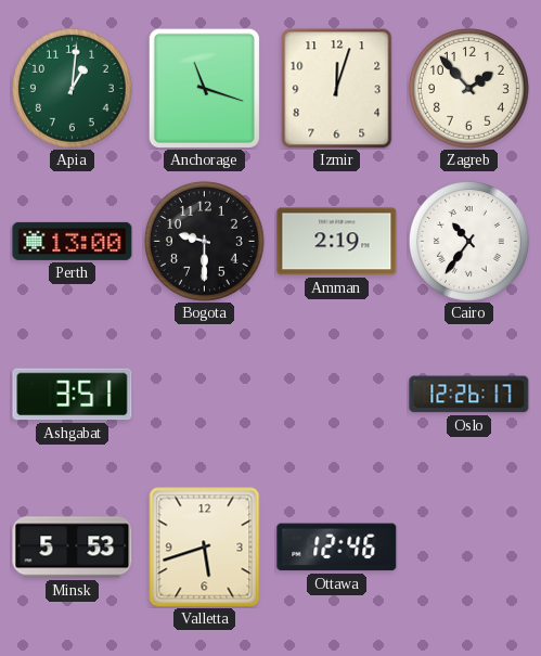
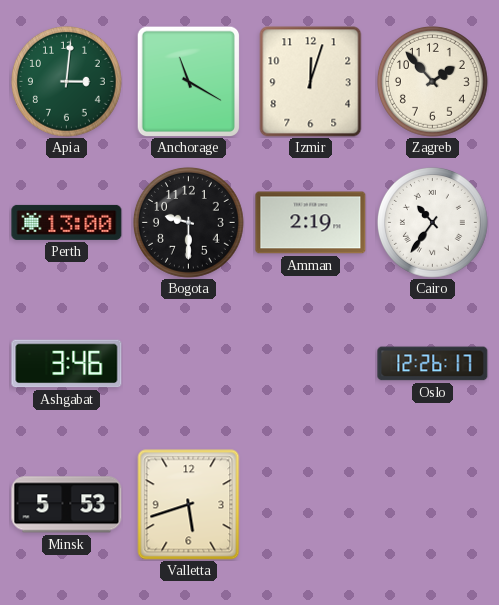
Apia: 1:01 -> 3:01 (66, 81)
Anchorage: 11:18 -> 11:20 (188, 81)
Ashgabat: 3:51 -> 3:46 (67, 364)
Ottawa: 12:46 -> none (337, 548)
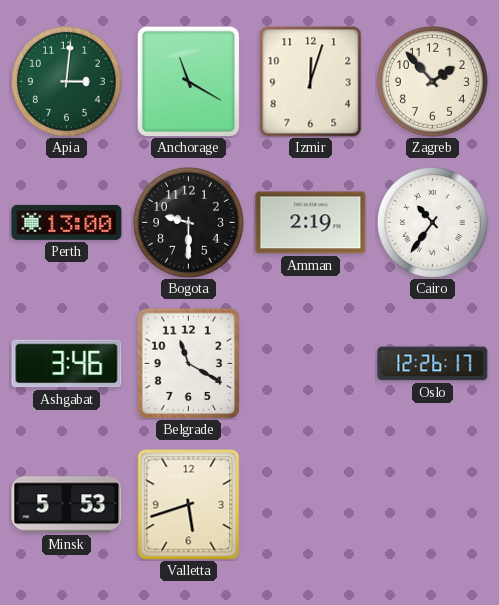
Belgrade: none -> 11:20 (188, 363)
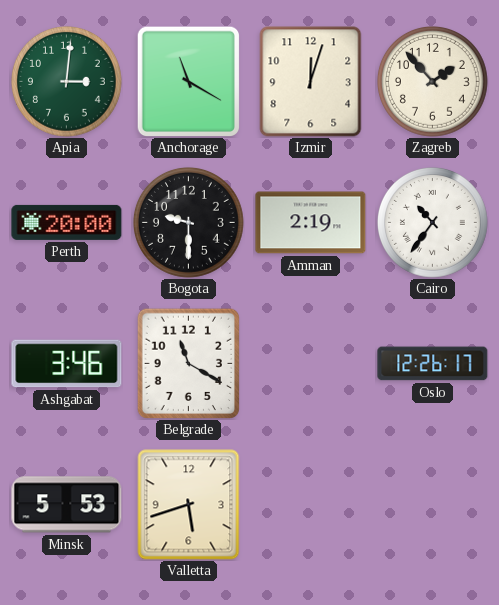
Perth: 13:00 -> 20:00 (67, 222)
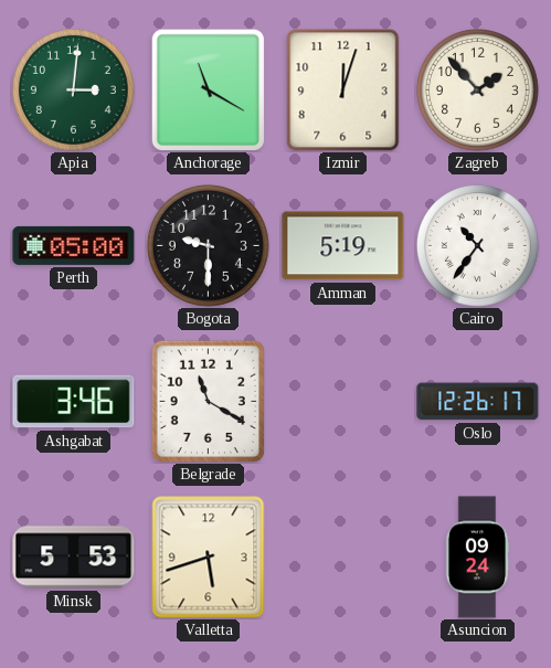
Perth: 20:00 -> 05:00 (74, 245)
Amman: 2:19 -> 5:19 (343, 246)
Asuncion: none -> 09:24 (477, 558)
